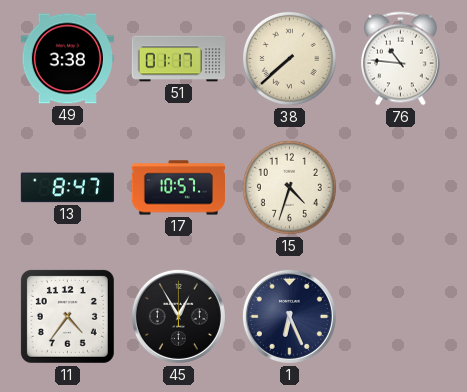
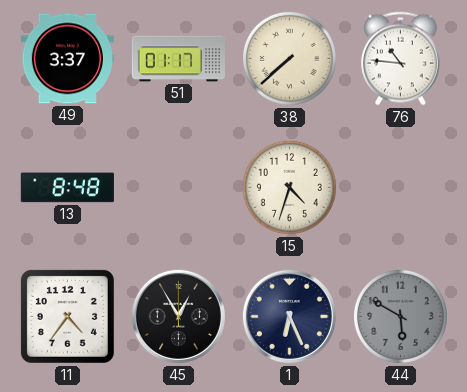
49: 3:38 -> 3:37 (67, 59)
13: 8:47 -> 8:48 (67, 188)
17: 10:57 -> none (178, 188)
44: none -> 5:50 (400, 316)
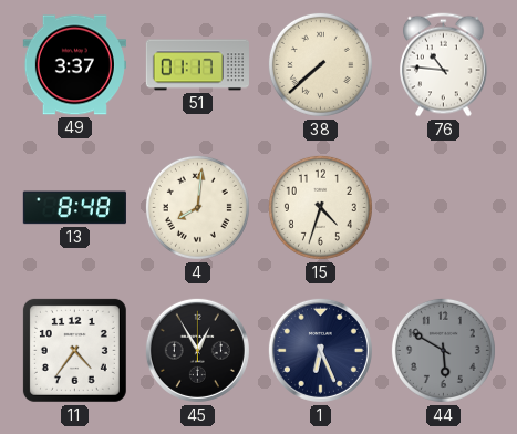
4: none -> 8:01 (197, 207)
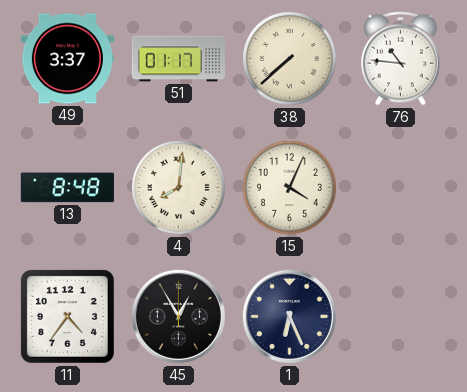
15: 4:33 -> 4:04 (289, 187)
44: 5:50 -> none (443, 350)
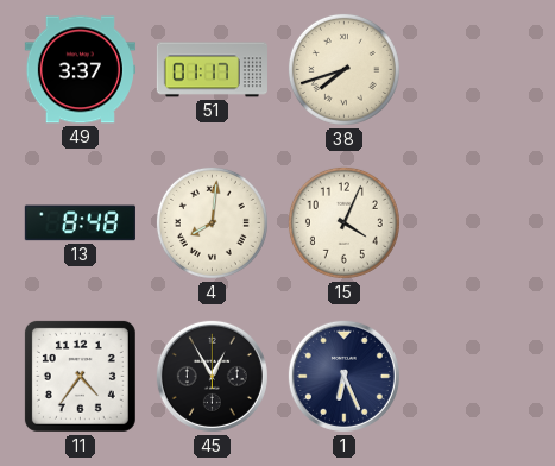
38: 7:38 -> 7:42 (343, 69)
76: 10:46 -> none (401, 59)
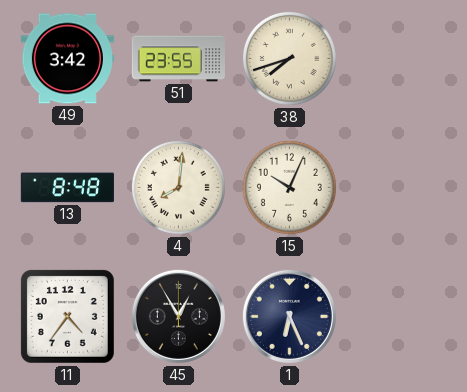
49: 3:37 -> 3:42 (67, 59)
51: 01:17 -> 23:55 (178, 59)
15: 4:04 -> 10:04 (289, 187)
